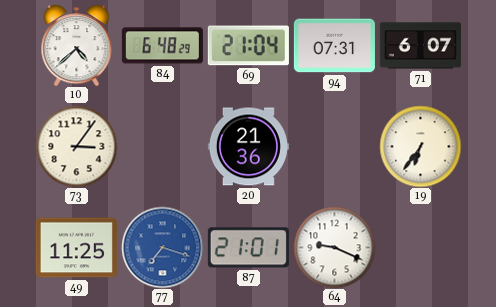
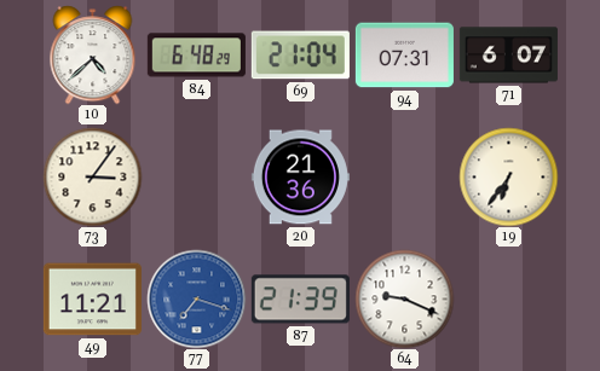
49: 11:25 -> 11:21 (92, 300)
87: 21:01 -> 21:39 (300, 300)
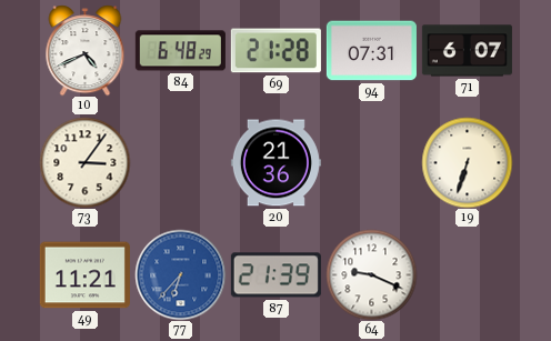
10: 4:38 -> 4:41 (86, 50)
69: 21:04 -> 21:28 (275, 51)
19: 6:36 -> 6:33 (467, 162)
77: 7:18 -> 6:37 (180, 274)
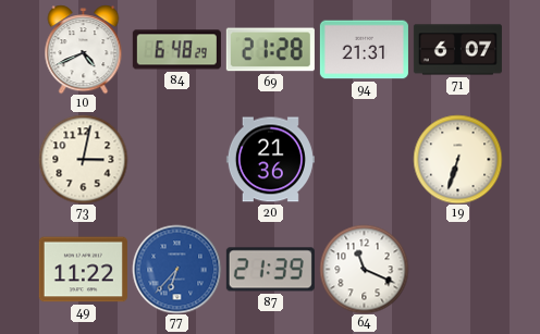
94: 07:31 -> 21:31 (364, 50)
73: 3:06 -> 3:02 (83, 159)
49: 11:21 -> 11:22 (83, 270)
64: 9:19 -> 11:19 (364, 269)
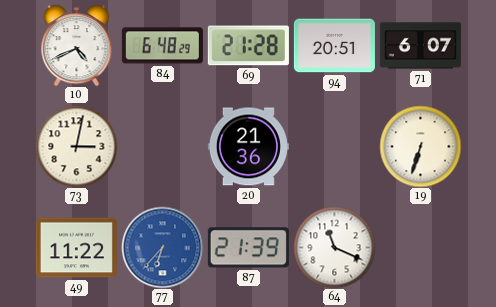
94: 21:31 -> 20:51 (334, 46)
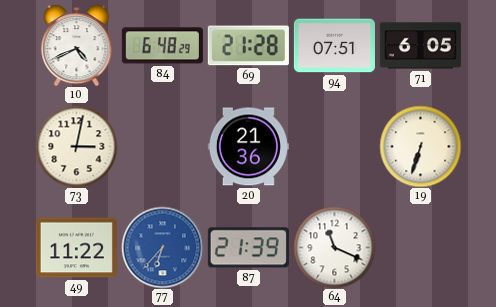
94: 20:51 -> 07:51 (334, 46)
71: 6:07 -> 6:05 (420, 46)
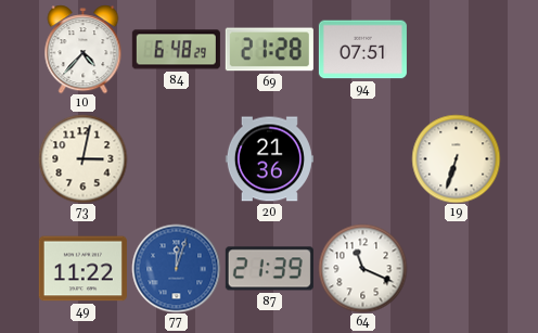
10: 4:41 -> 4:37 (84, 49)
71: 6:05 -> none (420, 46)
77: 6:37 -> 12:03 (176, 268)
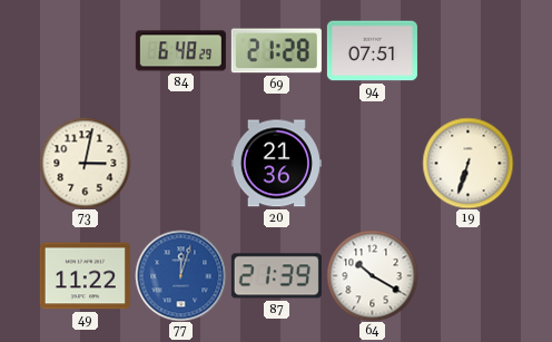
10: 4:37 -> none (84, 49)
64: 11:19 -> 10:20 (372, 275)
